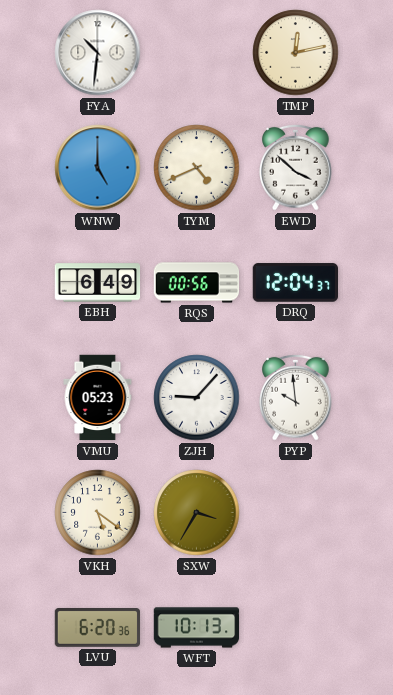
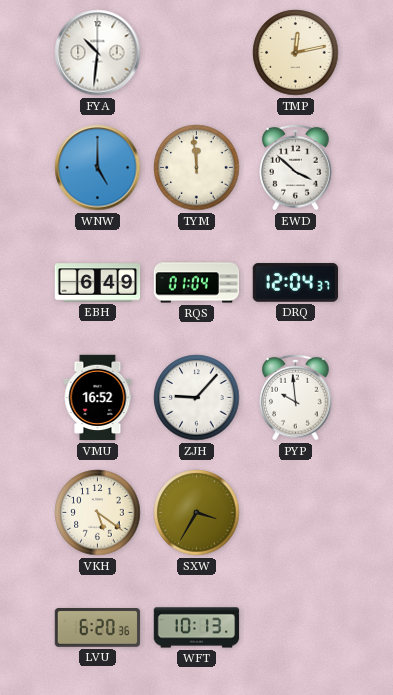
TYM: 4:41 -> 11:59 (197, 168)
RQS: 00:56 -> 01:04 (197, 283)
VMU: 05:23 -> 16:52 (98, 398)
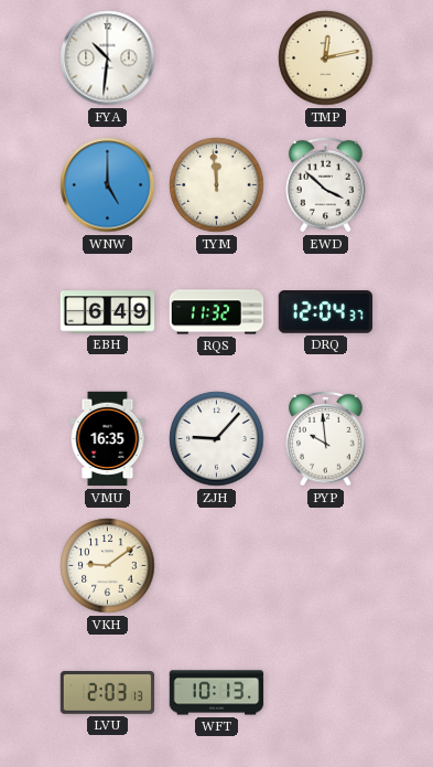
RQS: 01:04 -> 11:32 (217, 312)
VMU: 16:52 -> 16:35 (108, 439)
VKH: 5:21 -> 9:09 (108, 566)
SXW: 3:35 -> none (197, 513)
LVU: 6:20 -> 2:03 (108, 693)
